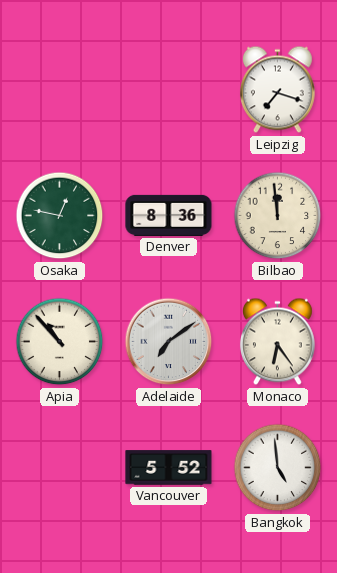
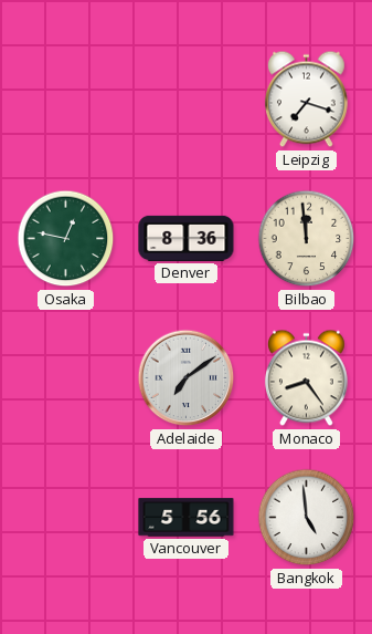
Apia: 10:53 -> none (60, 342)
Monaco: 6:24 -> 8:24 (306, 378)
Vancouver: 5:52 -> 5:56 (187, 518)
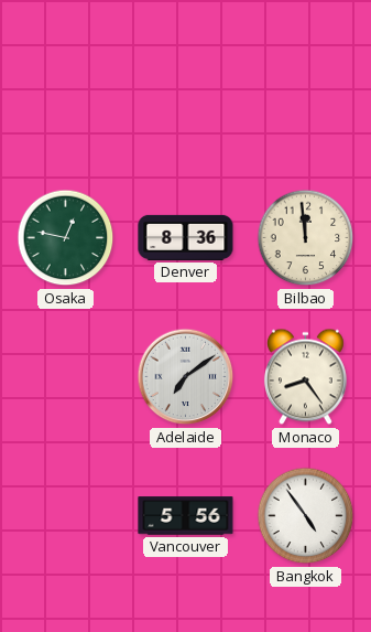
Leipzig: 7:18 -> none (306, 100)
Bangkok: 4:59 -> 4:54 (306, 516)
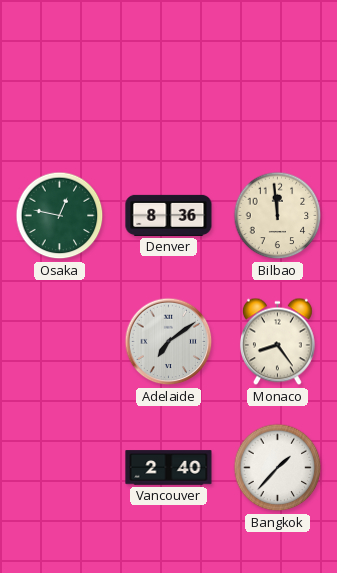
Vancouver: 5:56 -> 2:40 (169, 468)
Bangkok: 4:54 -> 1:37 (278, 468)
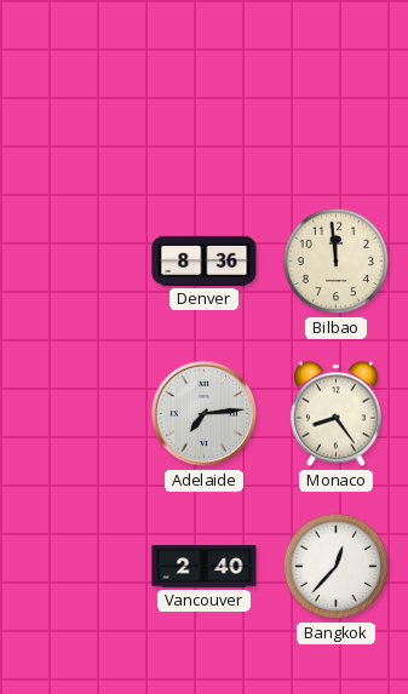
Osaka: 12:47 -> none (60, 216)
Adelaide: 7:09 -> 7:14 (205, 414)
Bangkok: 1:37 -> 12:37 (337, 567)
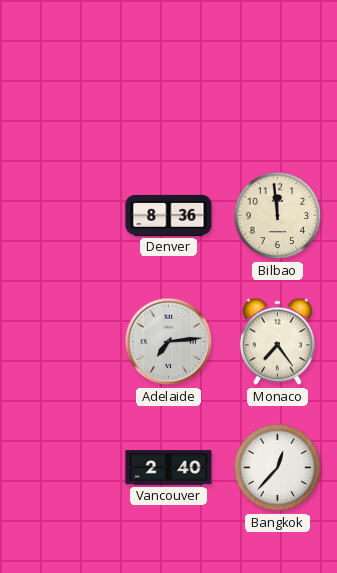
Monaco: 8:24 -> 7:24 (277, 342)
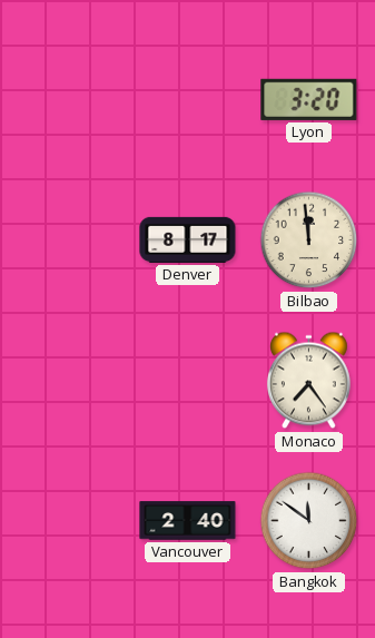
Lyon: none -> 3:20 (309, 99)
Denver: 8:36 -> 8:17 (188, 239)
Adelaide: 7:14 -> none (169, 342)
Bangkok: 12:37 -> 11:51 (309, 521)
